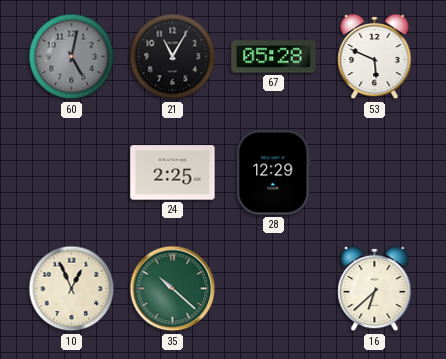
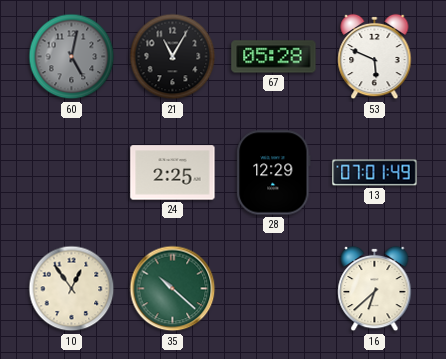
13: none -> 07:01 (375, 173)
10: 12:56 -> 12:54 (72, 289)
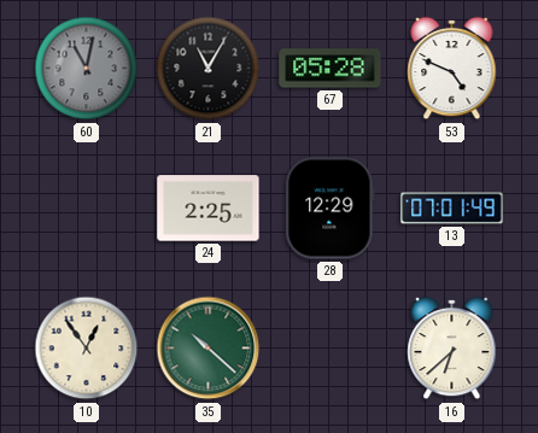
60: 5:02 -> 11:02 (87, 69)
53: 5:49 -> 4:49 (452, 69)
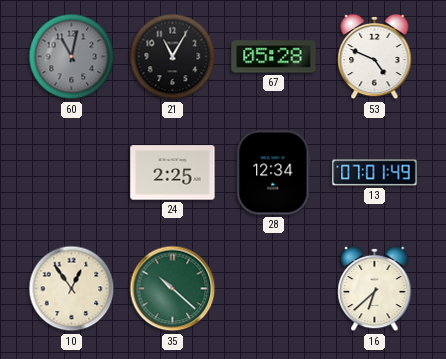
28: 12:29 -> 12:34 (274, 173)
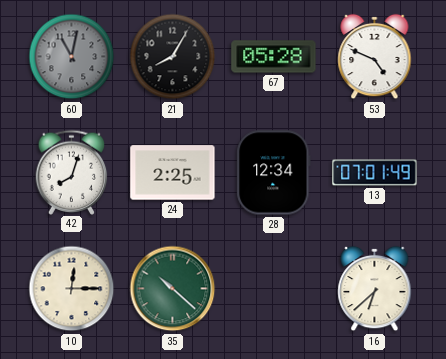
21: 11:05 -> 8:05 (173, 57)
42: none -> 8:03 (72, 172)
10: 12:54 -> 12:15 (72, 289)
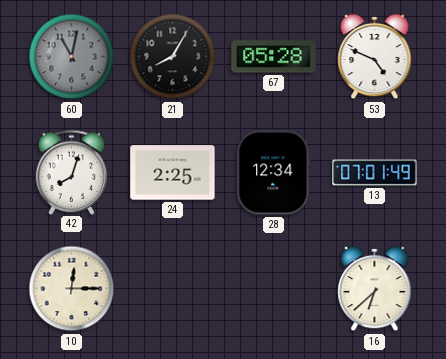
35: 10:22 -> none (173, 289)
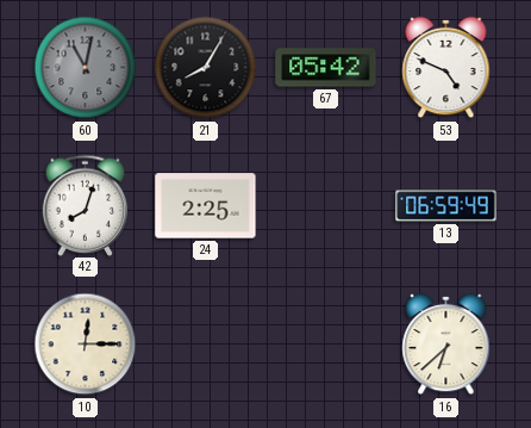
67: 05:28 -> 05:42 (326, 68)
28: 12:34 -> none (274, 173)
13: 07:01 -> 06:59 (446, 206)
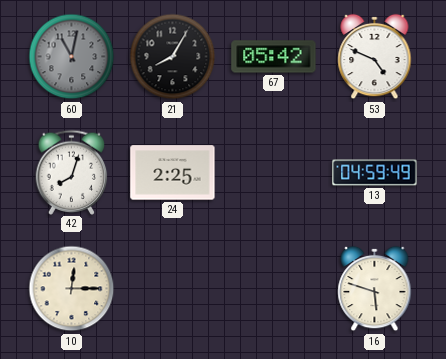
13: 06:59 -> 04:59 (375, 173)
16: 6:38 -> 5:48 (375, 289)
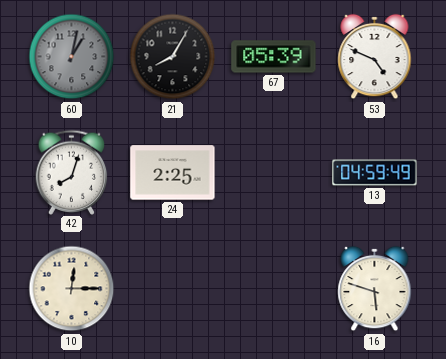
60: 11:02 -> 1:02 (72, 57)
67: 05:42 -> 05:39 (274, 57)
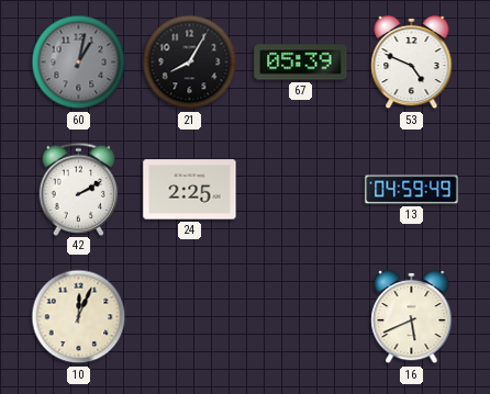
42: 8:03 -> 2:10 (79, 189)
10: 12:15 -> 12:04 (79, 317)
16: 5:48 -> 5:41 (412, 317)
